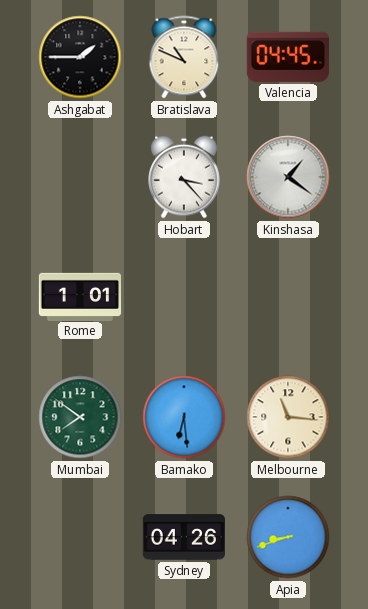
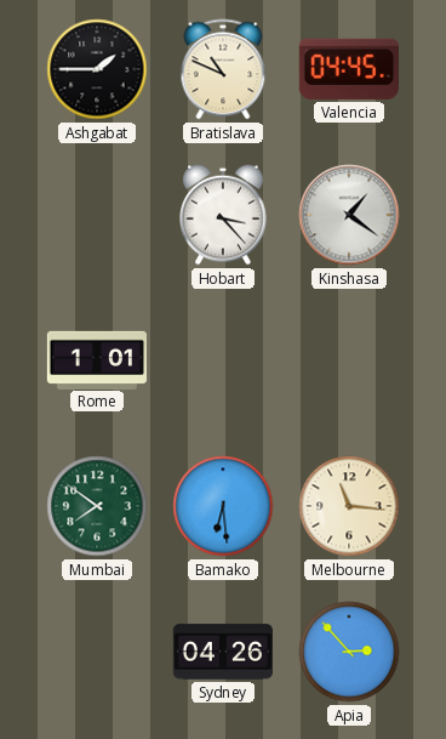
Apia: 8:42 -> 2:53 (349, 652)
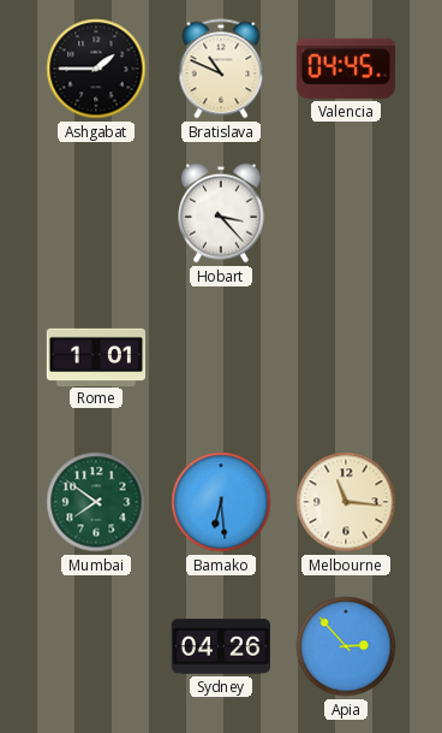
Kinshasa: 1:21 -> none (349, 215)
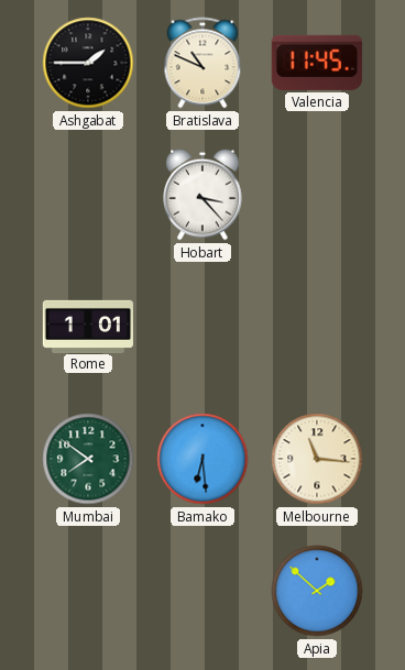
Valencia: 04:45 -> 11:45 (317, 63)
Sydney: 04:26 -> none (220, 646)
Apia: 2:53 -> 1:52 (317, 591)
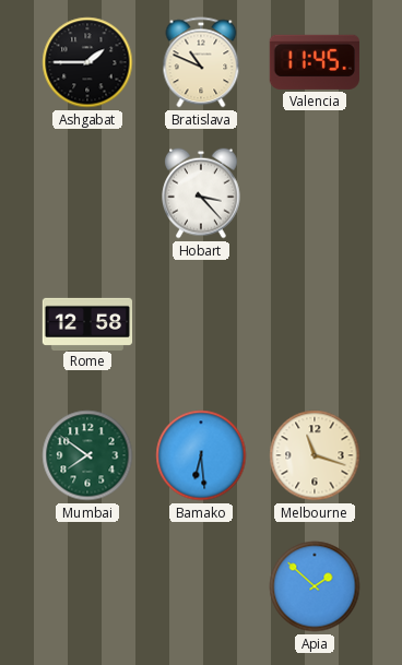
Rome: 1:01 -> 12:58 (87, 323)
Melbourne: 11:16 -> 11:18 (315, 455)
